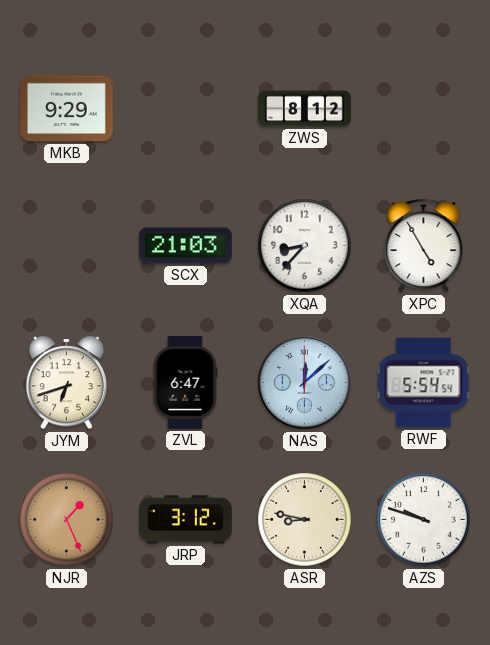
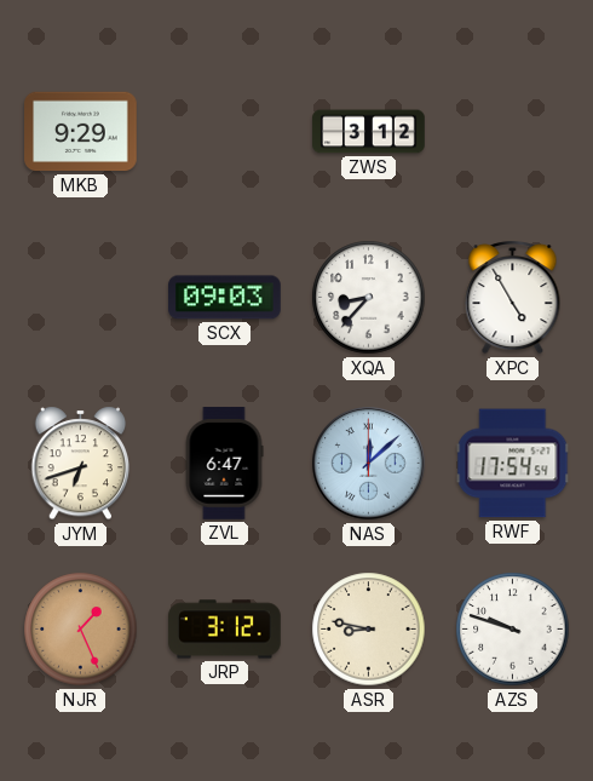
ZWS: 8:12 -> 3:12 (369, 132)
SCX: 21:03 -> 09:03 (225, 298)
RWF: 5:54 -> 17:54 (513, 464)
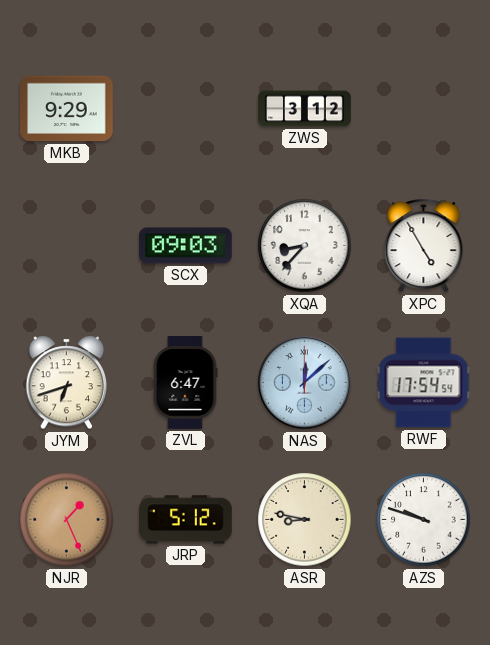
JRP: 3:12 -> 5:12 (186, 520)
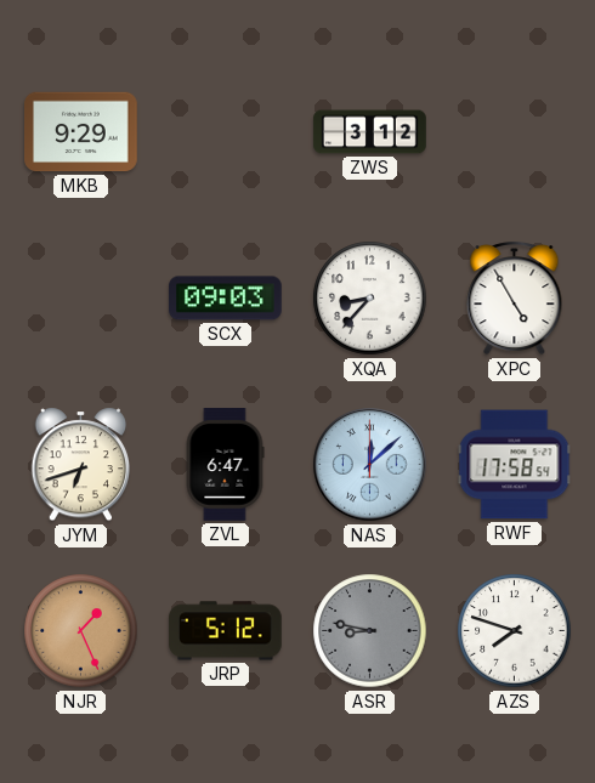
RWF: 17:54 -> 17:58 (515, 465)
ASR dial: cream -> grey (370, 631)
AZS: 9:48 -> 7:48 (515, 631)
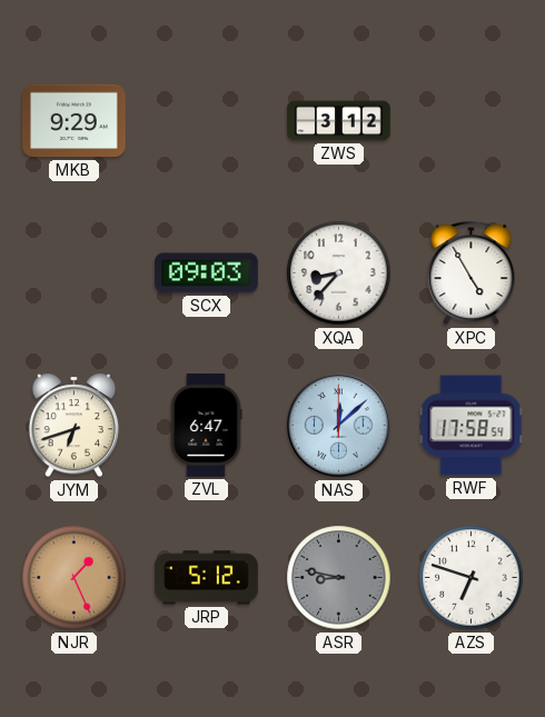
AZS: 7:48 -> 6:48 (472, 578)
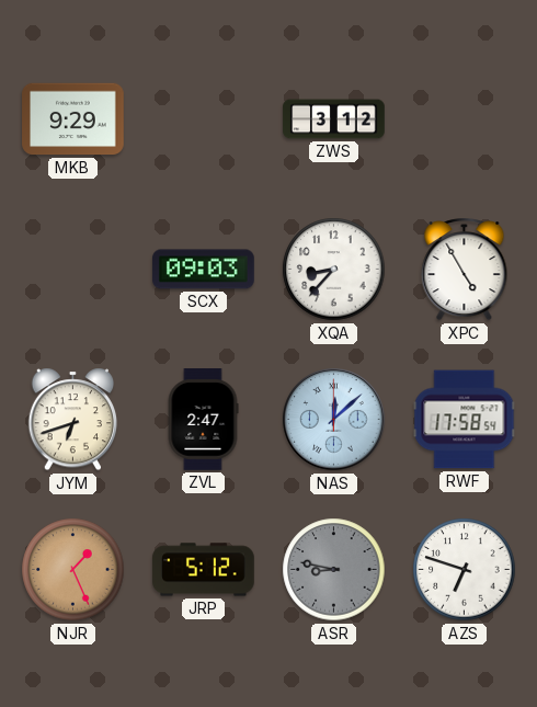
ZVL: 6:47 -> 2:47 (203, 420)
